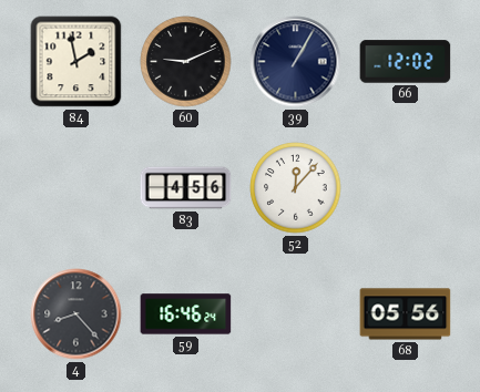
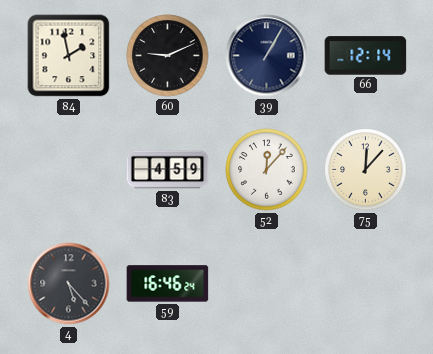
66: 12:02 -> 12:14 (366, 56)
83: 4:56 -> 4:59 (168, 170)
75: none -> 12:07 (366, 170)
4: 8:23 -> 5:23 (69, 284)
68: 05:56 -> none (406, 314)
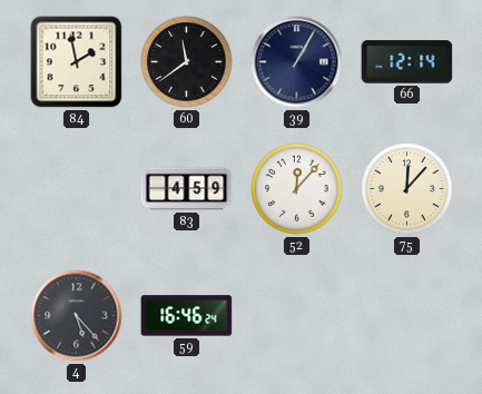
60: 9:11 -> 11:39 (187, 62)
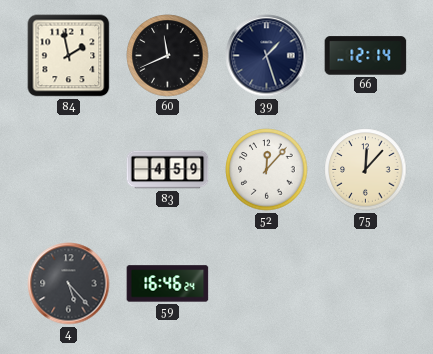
60: 11:39 -> 11:41 (168, 56)
39: 1:05 -> 1:27 (267, 56)
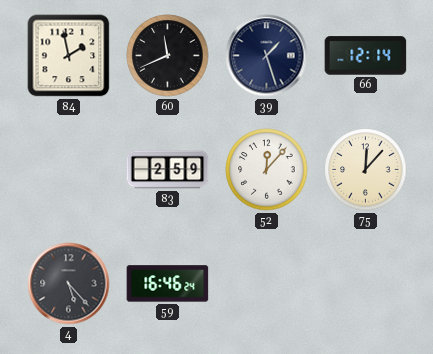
83: 4:59 -> 2:59 (168, 170)
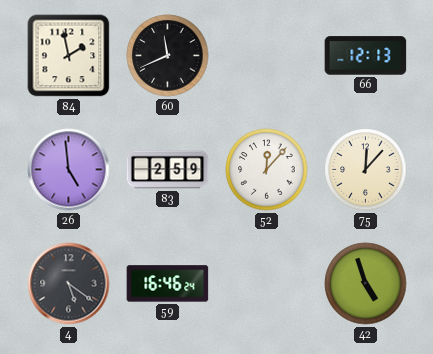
39: 1:27 -> none (267, 56)
66: 12:14 -> 12:13 (366, 56)
26: none -> 4:59 (69, 170)
4: 5:23 -> 5:21 (69, 284)
42: none -> 4:57 (366, 284)
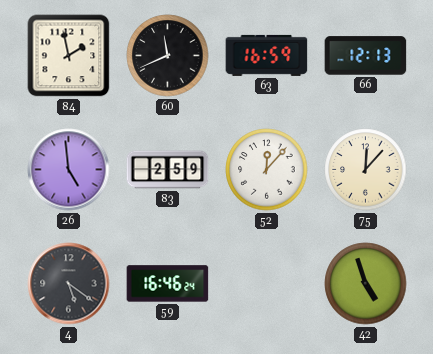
63: none -> 16:59 (267, 55)
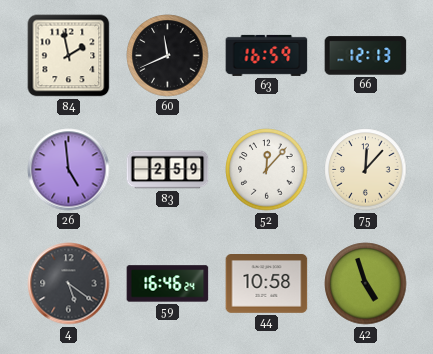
44: none -> 10:58 (267, 284)
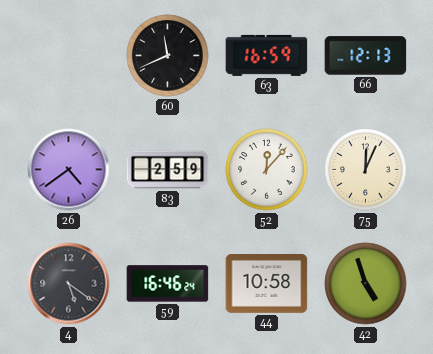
84: 1:58 -> none (69, 56)
26: 4:59 -> 4:39 (69, 170)
75: 12:07 -> 12:04 (366, 170)
